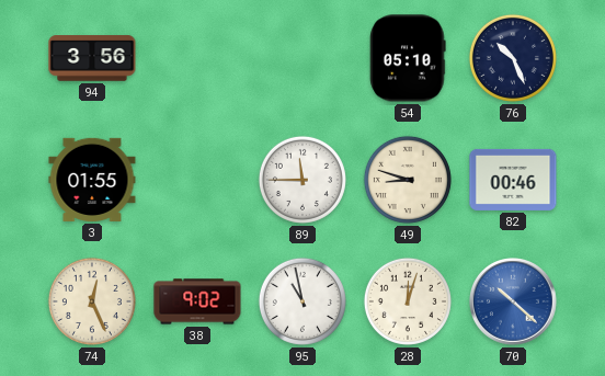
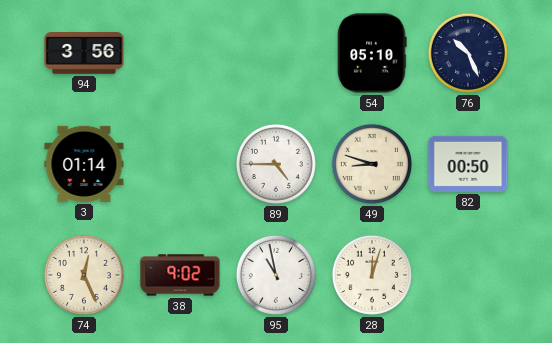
3: 01:55 -> 01:14 (84, 164)
89: 11:45 -> 4:45 (276, 164)
82: 00:46 -> 00:50 (468, 164)
70: 10:22 -> none (514, 303)
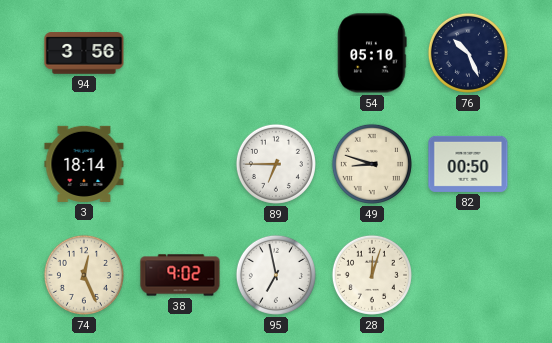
3: 01:14 -> 18:14 (84, 164)
89: 4:45 -> 6:45 (276, 164)
95: 10:58 -> 6:58 (276, 275)
